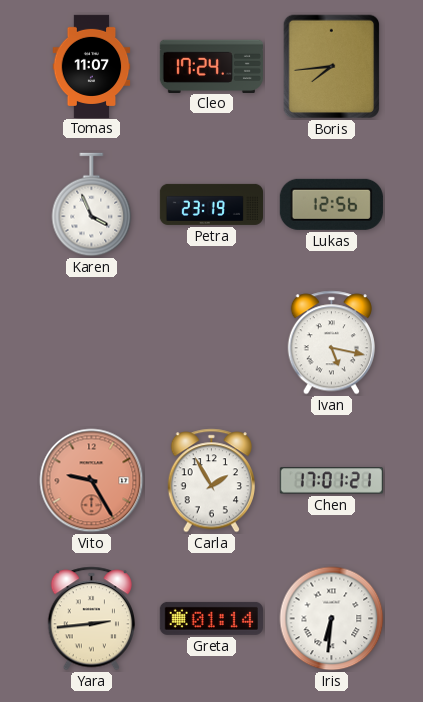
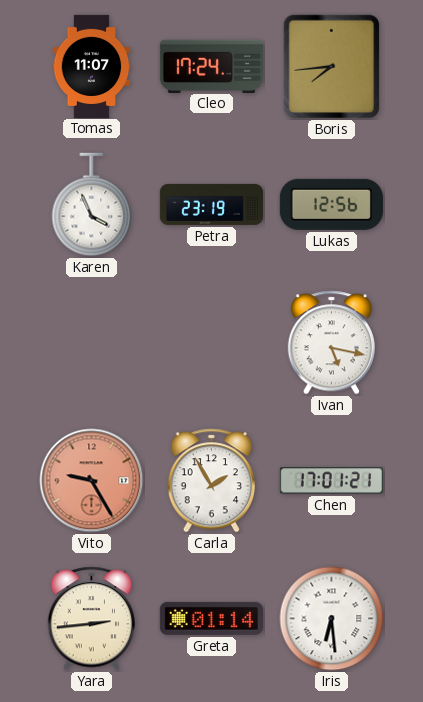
Iris: 6:31 -> 6:29 (332, 619)
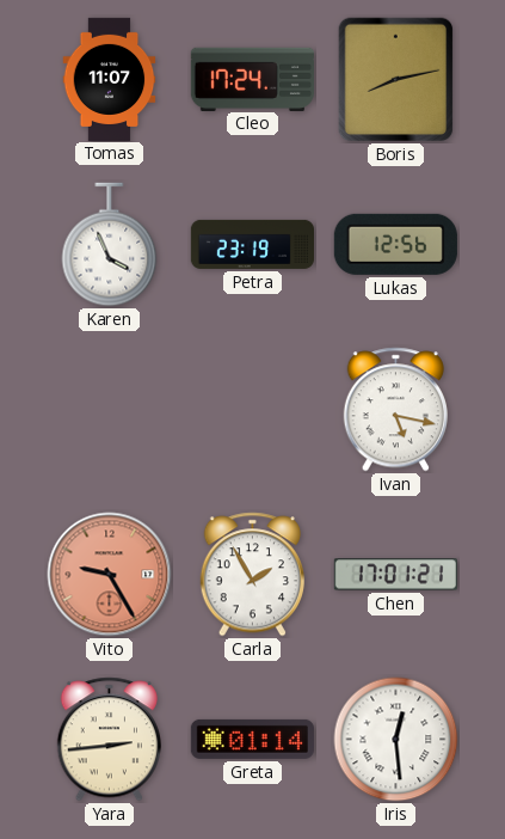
Boris: 7:44 -> 8:13 (396, 80)
Iris: 6:29 -> 12:29 (396, 740)
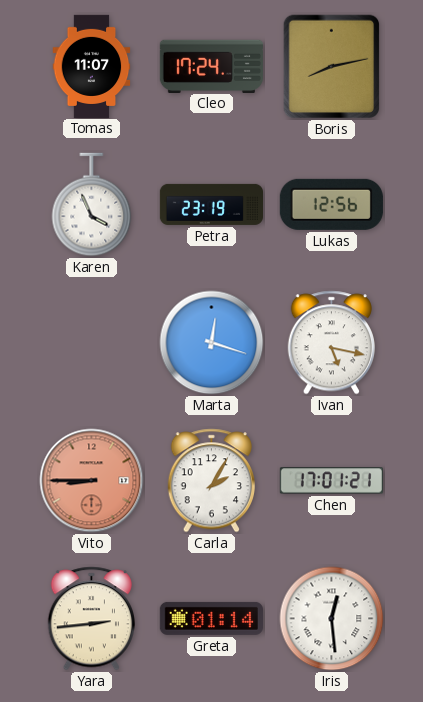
Marta: none -> 12:18 (212, 343)
Vito: 9:25 -> 8:45 (92, 481)
Carla: 1:55 -> 2:05 (211, 481)
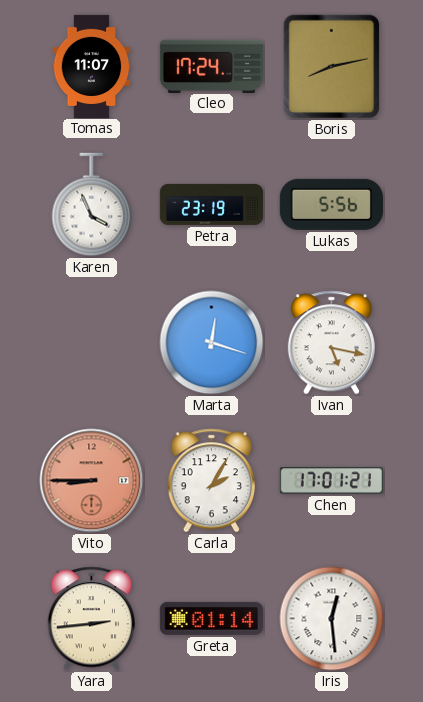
Lukas: 12:56 -> 5:56 (331, 204)
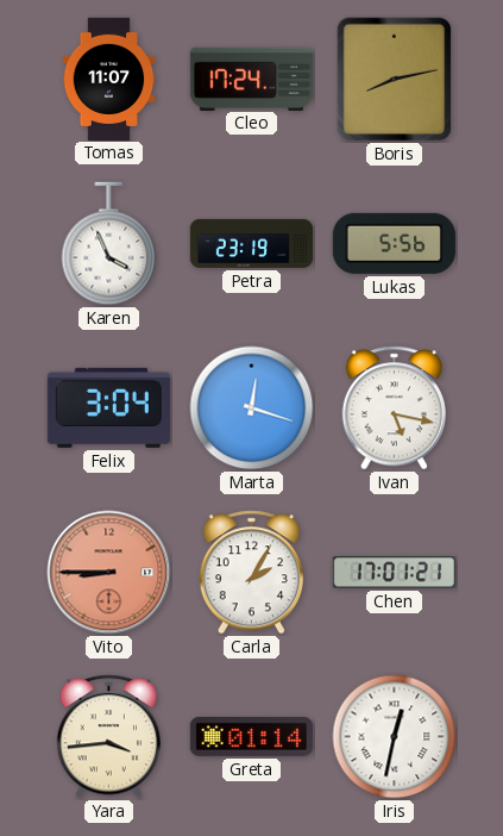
Felix: none -> 3:04 (108, 407)
Yara: 2:44 -> 3:44 (108, 737)
Iris: 12:29 -> 12:32 (395, 737)
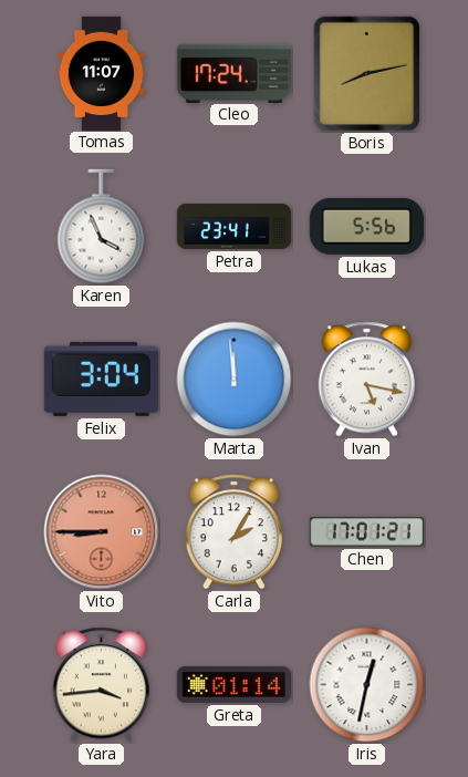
Petra: 23:19 -> 23:41 (233, 226)
Marta: 12:18 -> 11:59 (235, 380)
